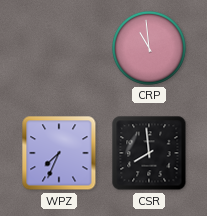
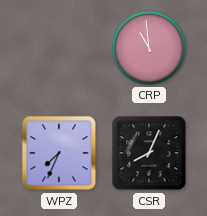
CSR: 7:59 -> 8:04 (149, 153)
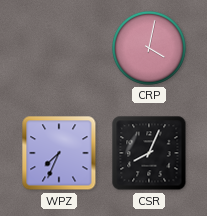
CRP: 10:59 -> 4:02 (150, 49)
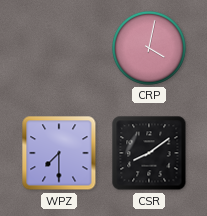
WPZ: 7:34 -> 7:30 (59, 153)
CSR: 8:04 -> 8:09 (149, 153)
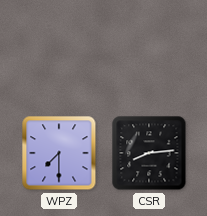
CRP: 4:02 -> none (150, 49)
CSR: 8:09 -> 8:14 (149, 153)
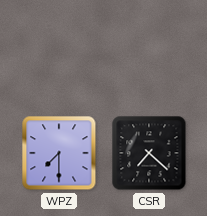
CSR: 8:14 -> 7:22 (149, 153)
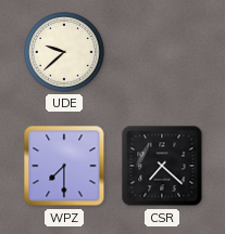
UDE: none -> 9:38 (65, 53)
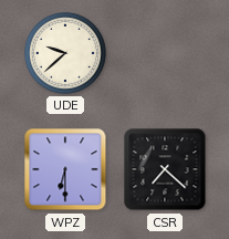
WPZ: 7:30 -> 6:30 (65, 169)
